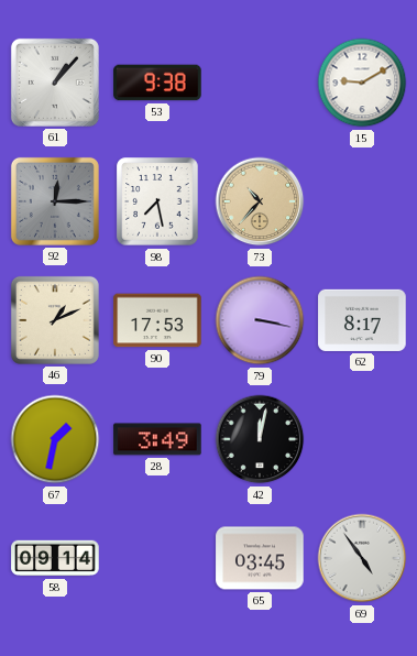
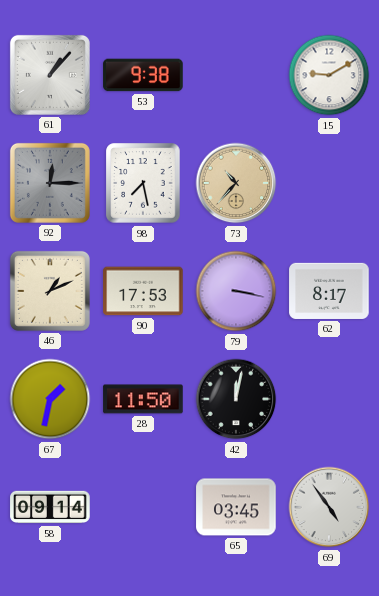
28: 3:49 -> 11:50 (143, 399)
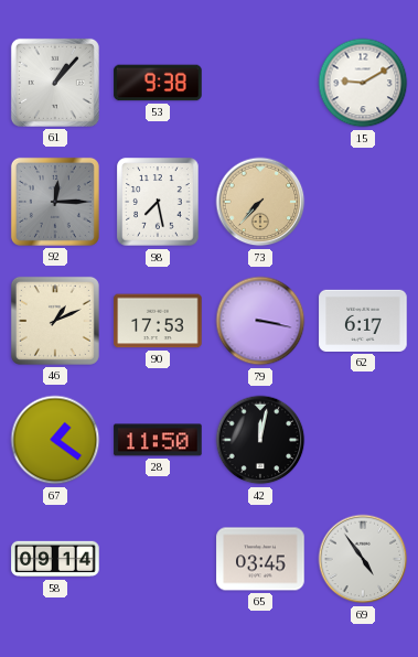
73: 10:37 -> 7:37 (260, 202)
62: 8:17 -> 6:17 (363, 321)
67: 1:32 -> 1:21 (55, 440)
